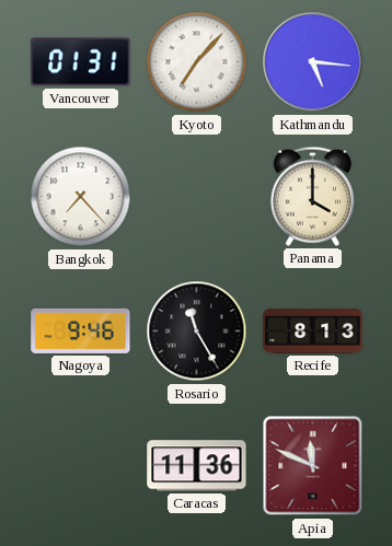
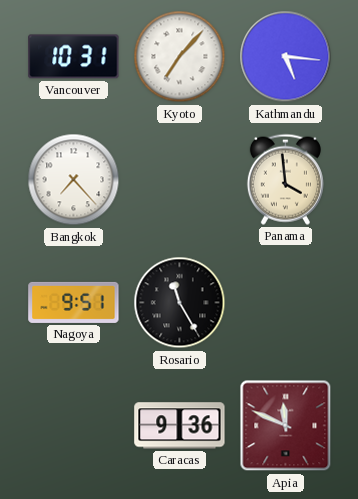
Vancouver: 01:31 -> 10:31 (74, 57)
Panama: 4:00 -> 3:59 (285, 179)
Nagoya: 9:46 -> 9:51 (74, 302)
Recife: 8:13 -> none (313, 332)
Caracas: 11:36 -> 9:36 (180, 426)
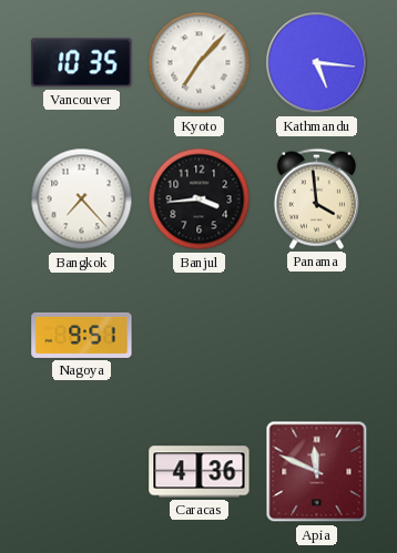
Vancouver: 10:31 -> 10:35 (82, 63)
Banjul: none -> 3:44 (200, 199)
Rosario: 11:25 -> none (180, 303)
Caracas: 9:36 -> 4:36 (200, 472)
